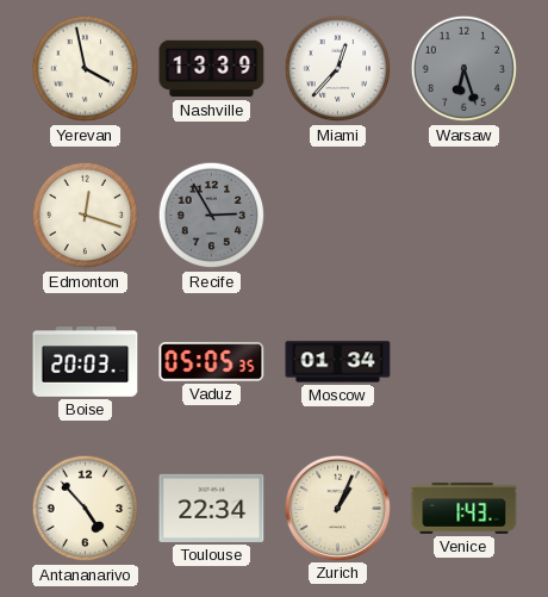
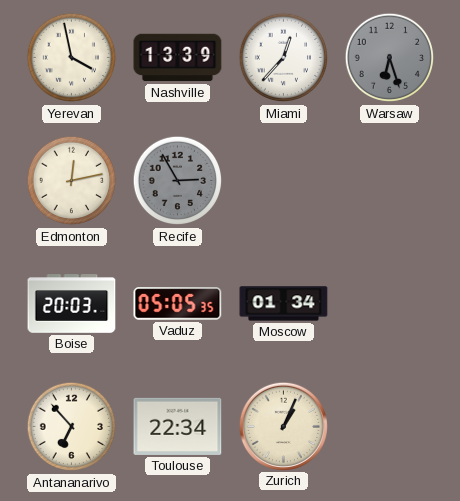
Edmonton: 12:18 -> 12:13 (72, 181)
Antananarivo: 4:53 -> 6:53 (72, 427)
Venice: 1:43 -> none (465, 508)
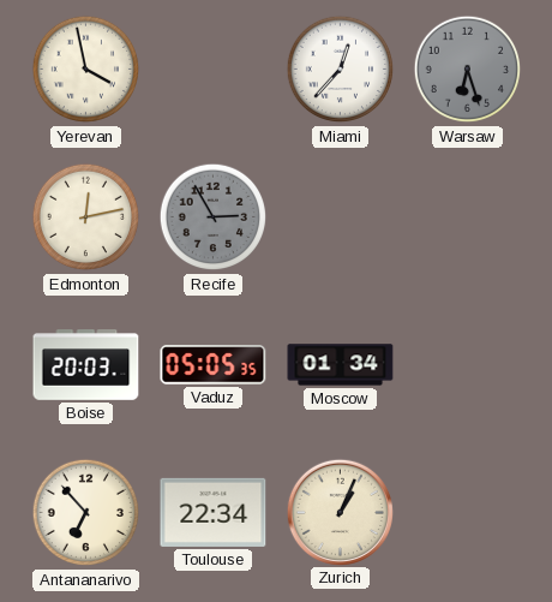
Nashville: 13:39 -> none (178, 58)
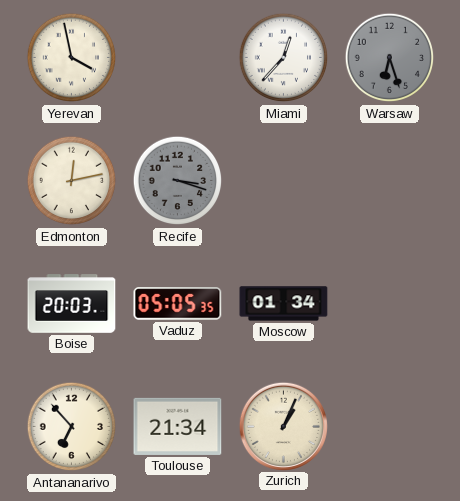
Recife: 2:55 -> 3:18 (178, 181)
Toulouse: 22:34 -> 21:34 (178, 426)
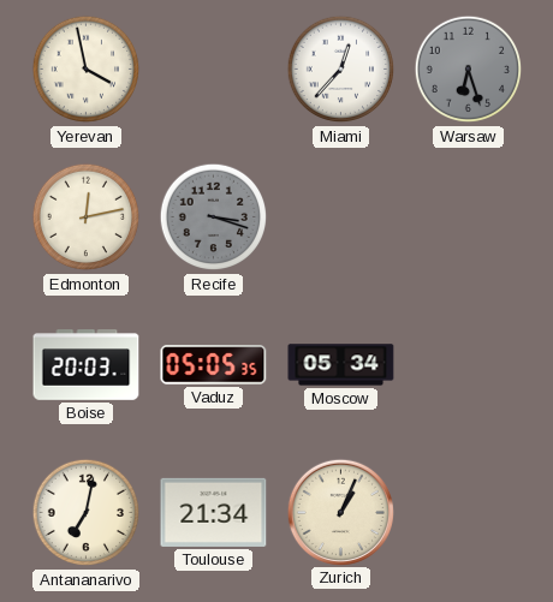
Moscow: 01:34 -> 05:34 (341, 365)
Antananarivo: 6:53 -> 7:02 (87, 513)
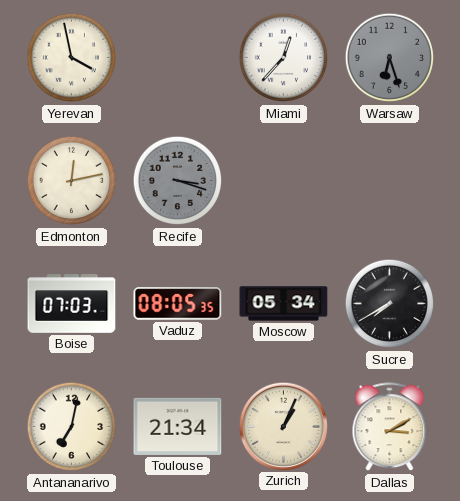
Boise: 20:03 -> 07:03 (72, 304)
Vaduz: 05:05 -> 08:05 (178, 304)
Sucre: none -> 7:40 (390, 304)
Dallas: none -> 3:10 (390, 427)
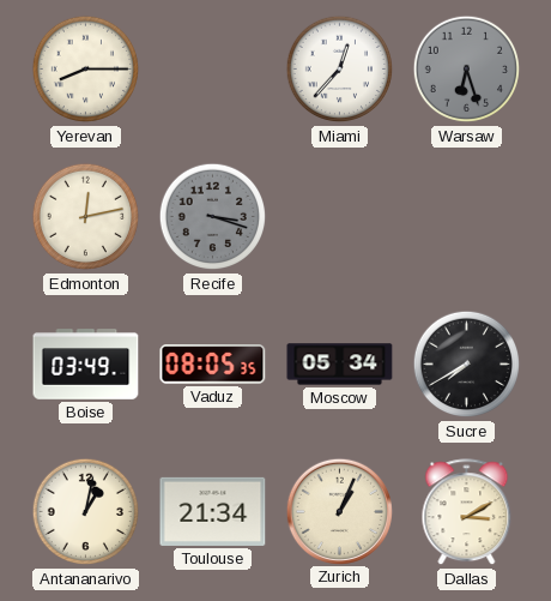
Yerevan: 3:58 -> 8:15 (86, 70)
Boise: 07:03 -> 03:49 (86, 365)
Antananarivo: 7:02 -> 1:02 (86, 512)
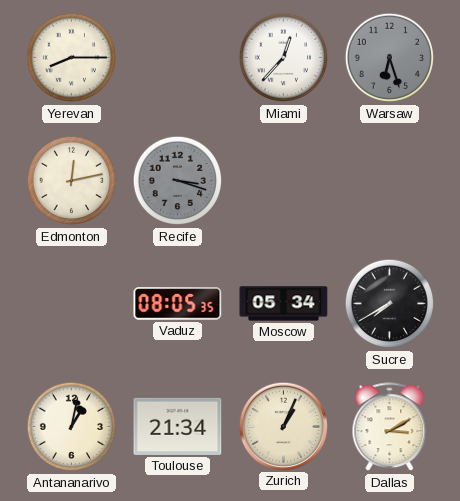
Boise: 03:49 -> none (86, 365)
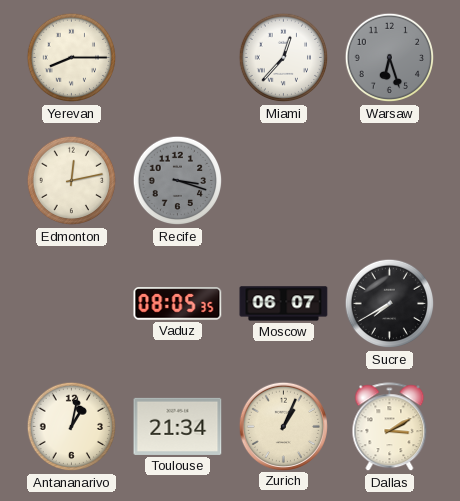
Moscow: 05:34 -> 06:07 (284, 304)
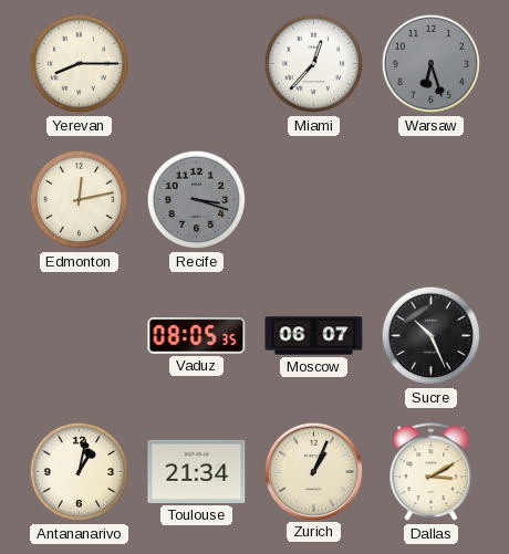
Sucre: 7:40 -> 10:26 (432, 336)
